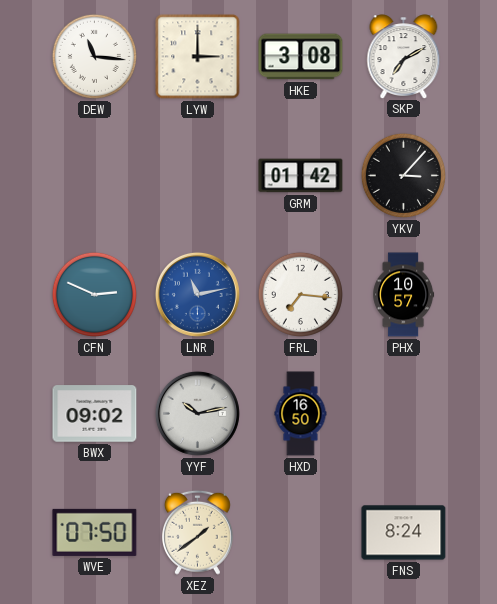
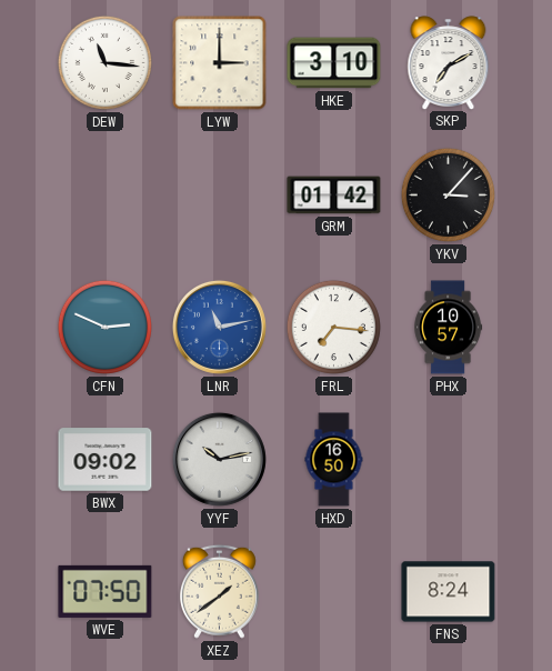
HKE: 3:08 -> 3:10 (334, 63)
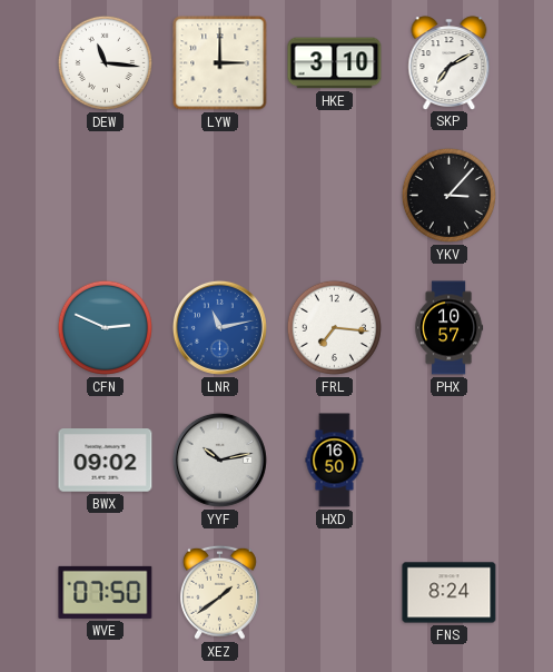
GRM: 01:42 -> none (334, 196)
